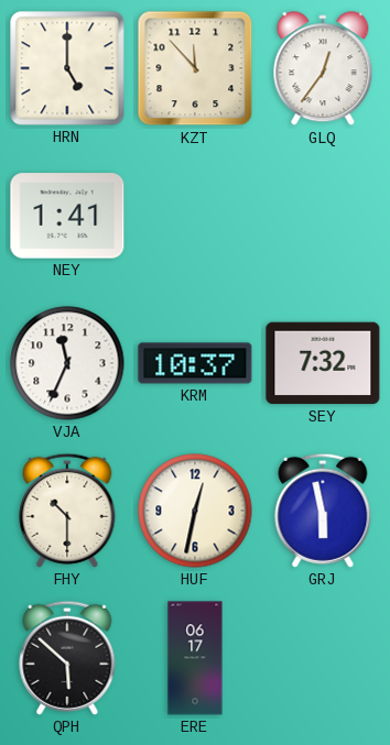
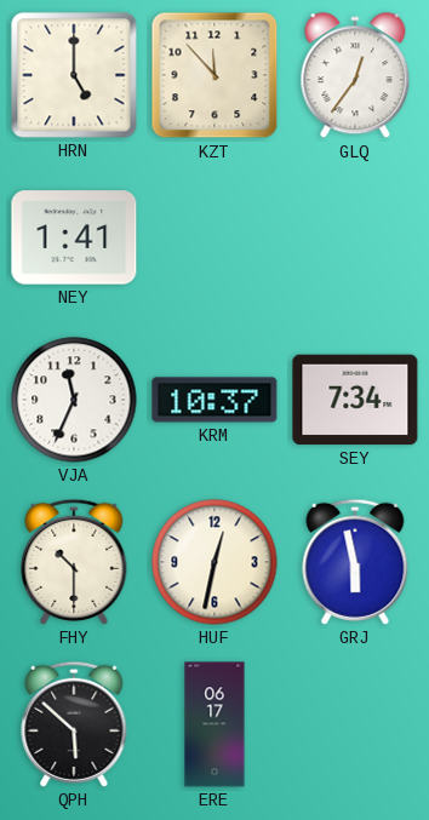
SEY: 7:32 -> 7:34 (355, 400)
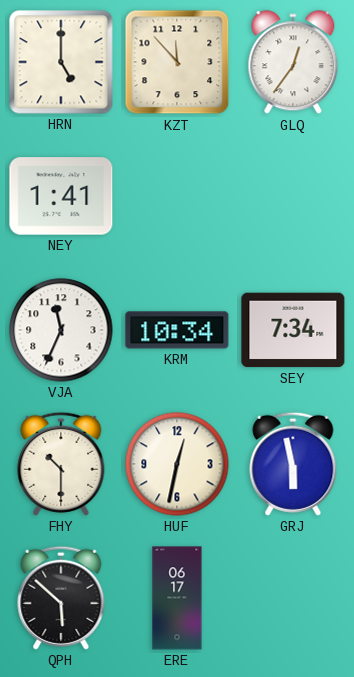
KRM: 10:37 -> 10:34 (177, 330)
